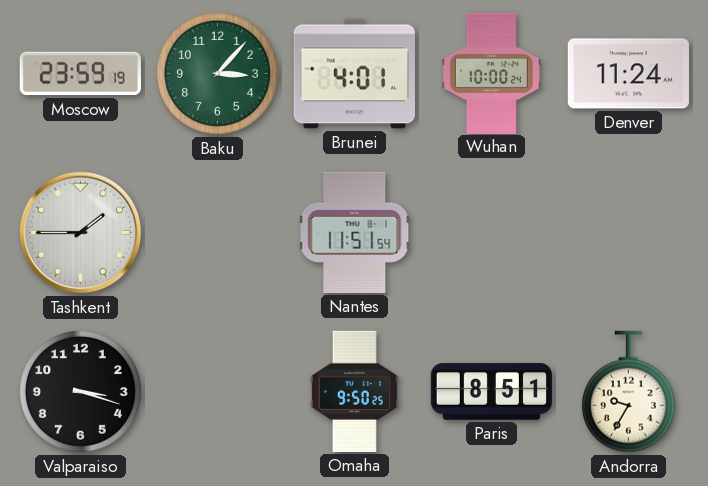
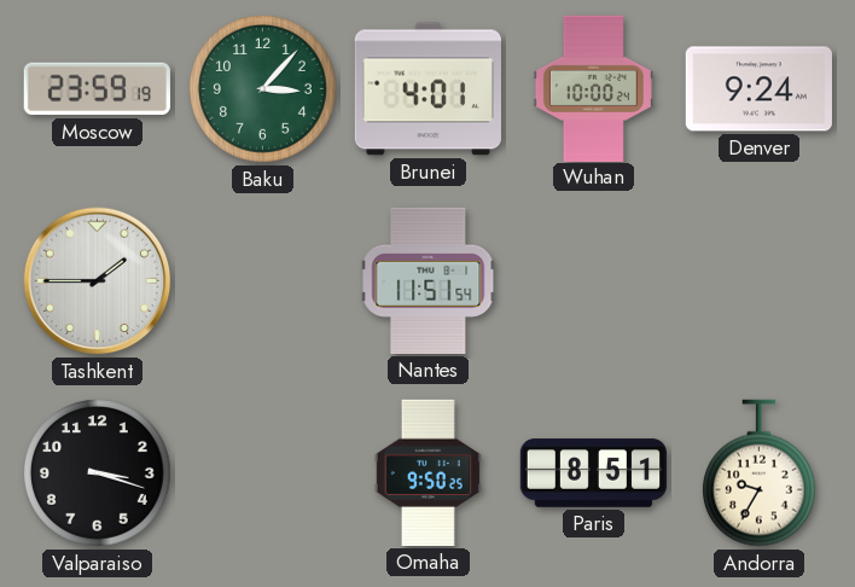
Denver: 11:24 -> 9:24 (758, 89)
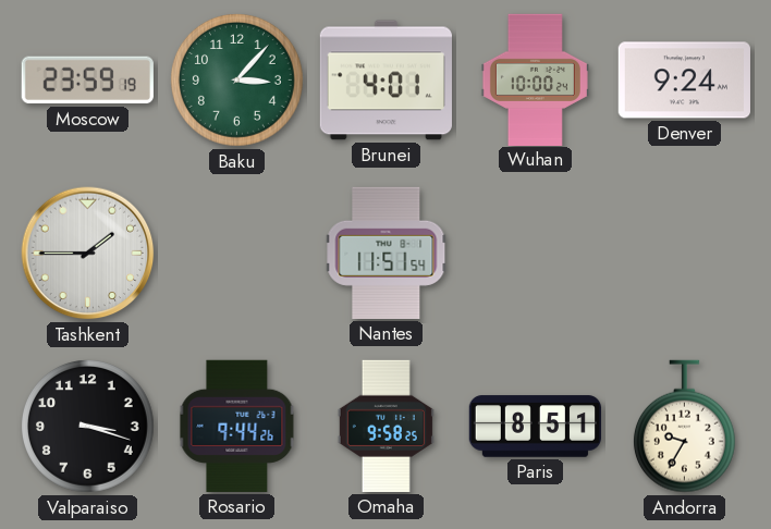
Rosario: none -> 9:44 (237, 426)
Omaha: 9:50 -> 9:58 (385, 426)
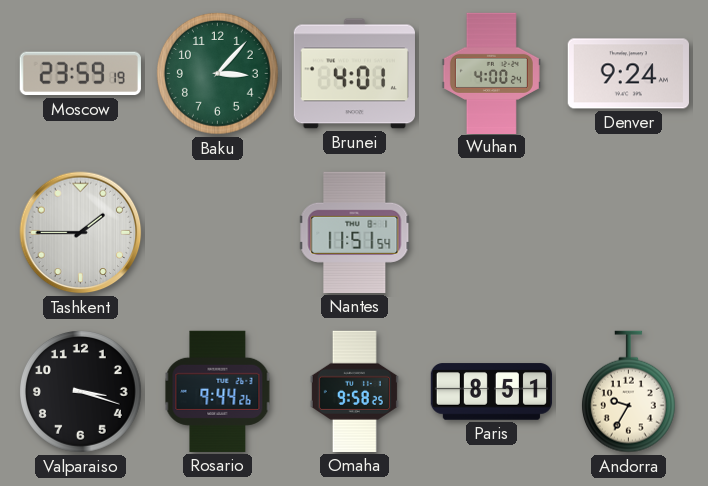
Wuhan: 10:00 -> 4:00 (491, 73)
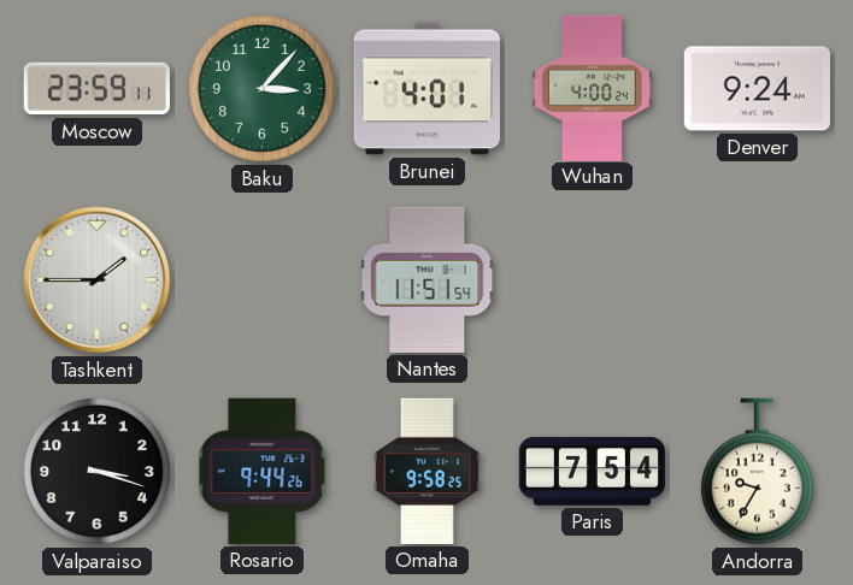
Moscow: 23:59:19 -> 23:59:11 (96, 89)
Paris: 8:51 -> 7:54 (592, 472)
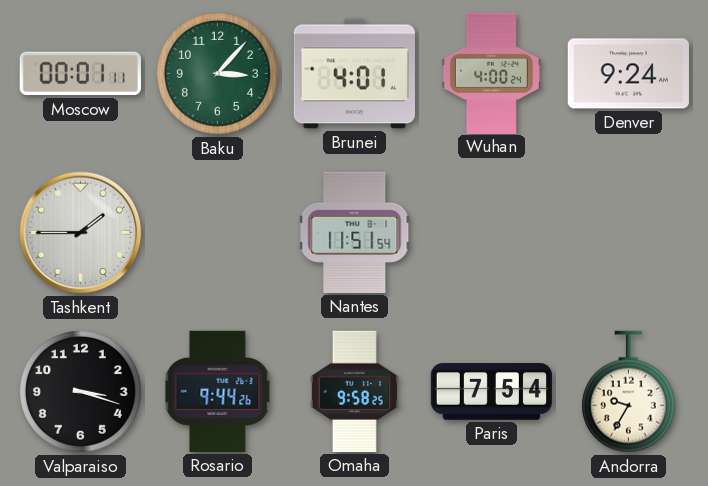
Moscow: 23:59 -> 00:01 (80, 74)
